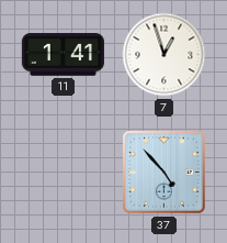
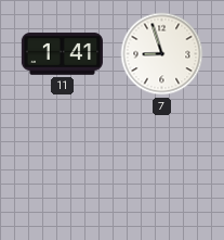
7: 12:57 -> 8:57 (162, 54)
37: 4:53 -> none (163, 172)
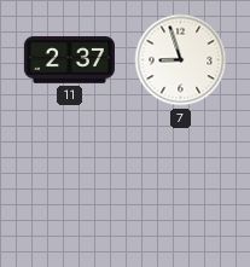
11: 1:41 -> 2:37 (69, 60)
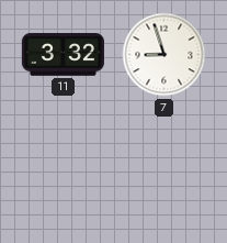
11: 2:37 -> 3:32 (63, 55)
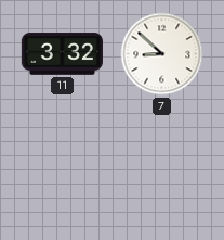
7: 8:57 -> 8:52 (162, 54)
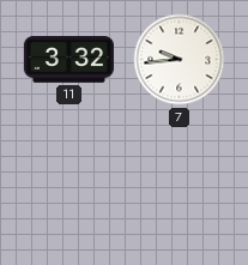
7: 8:52 -> 9:44 (180, 60)
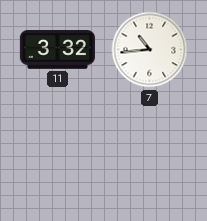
7: 9:44 -> 10:44 (150, 50)
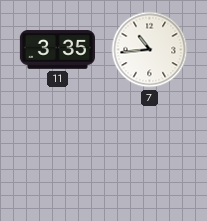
11: 3:32 -> 3:35 (57, 50)
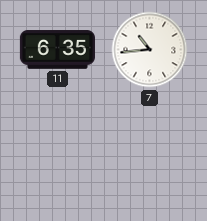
11: 3:35 -> 6:35 (57, 50)
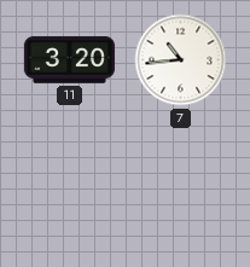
11: 6:35 -> 3:20 (69, 60)
